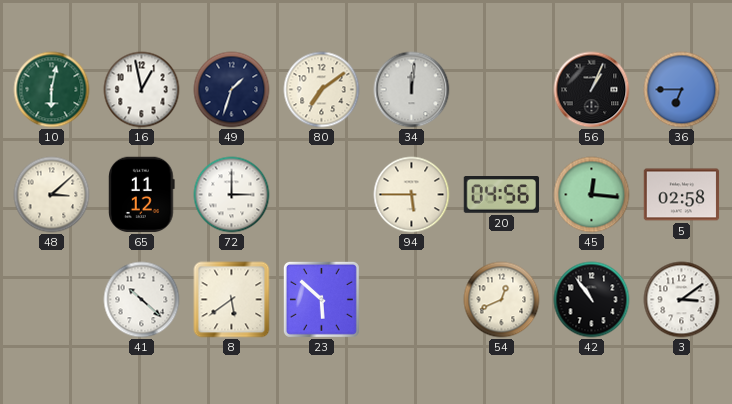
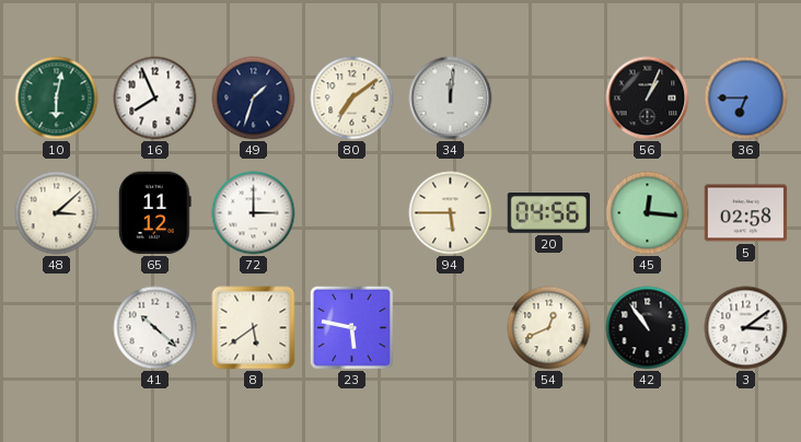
16: 12:58 -> 7:56 (155, 98)
23: 5:52 -> 5:47 (351, 327)
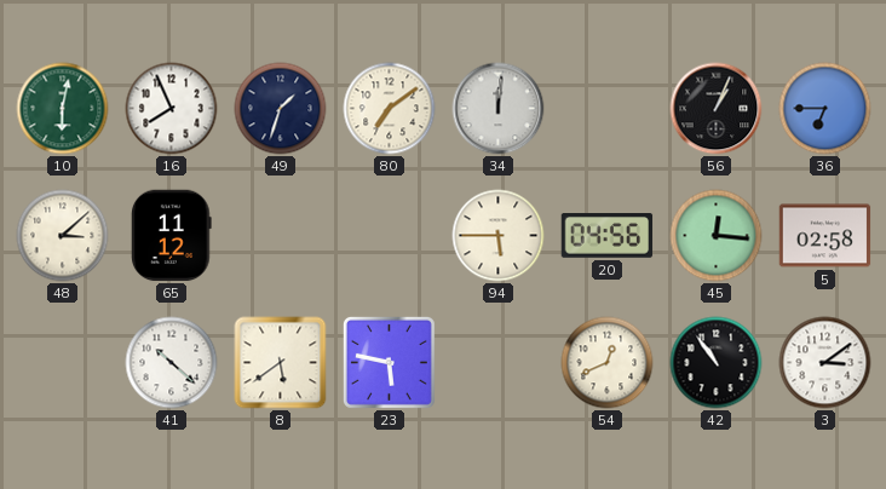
72: 3:00 -> none (254, 213)
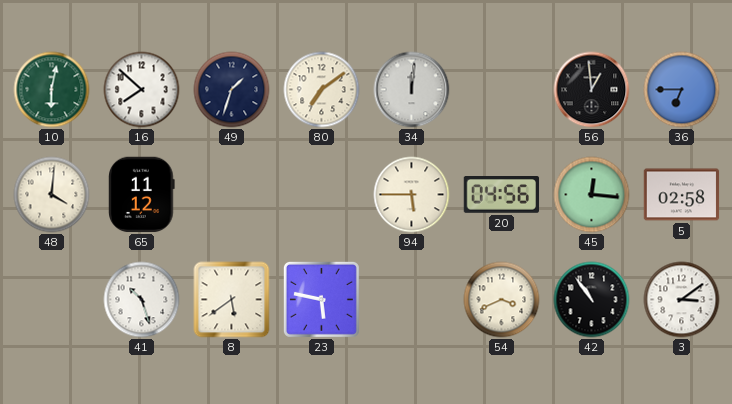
16: 7:56 -> 7:52 (142, 90)
56: 1:04 -> 12:59 (592, 90)
48: 3:08 -> 4:01 (52, 195)
41: 10:22 -> 10:27 (142, 300)
54: 12:41 -> 3:41 (502, 300)
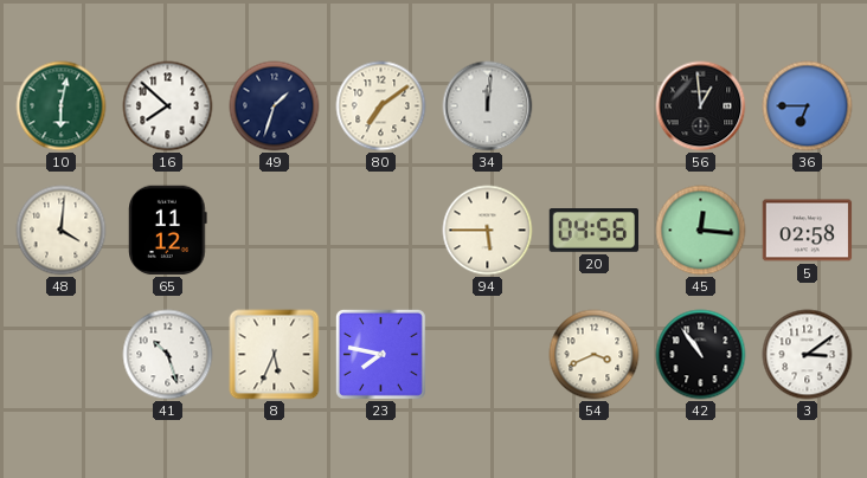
8: 5:39 -> 5:34 (275, 355)
23: 5:47 -> 7:47 (380, 354)
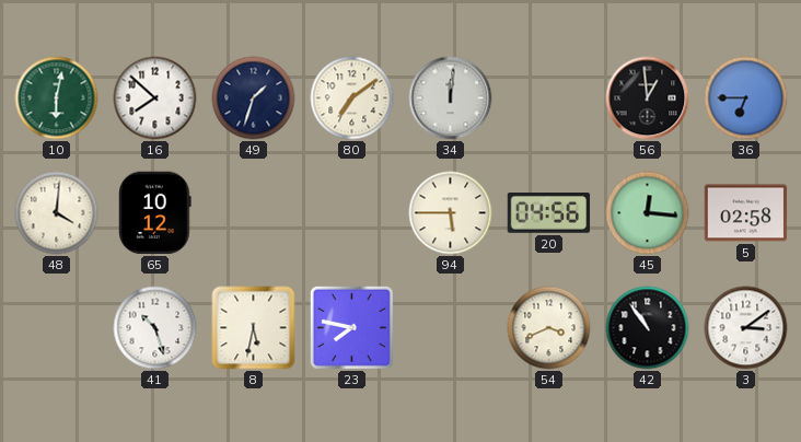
65: 11:12 -> 10:12 (155, 213)
8: 5:34 -> 5:32 (254, 328)
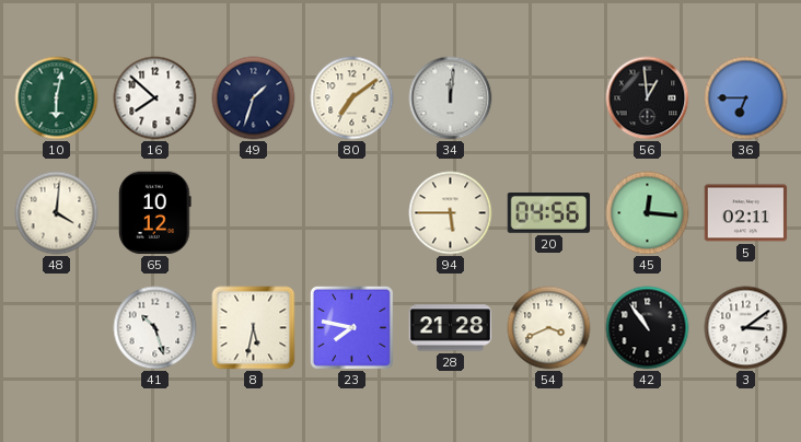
5: 02:58 -> 02:11 (746, 213)
28: none -> 21:28 (451, 328)
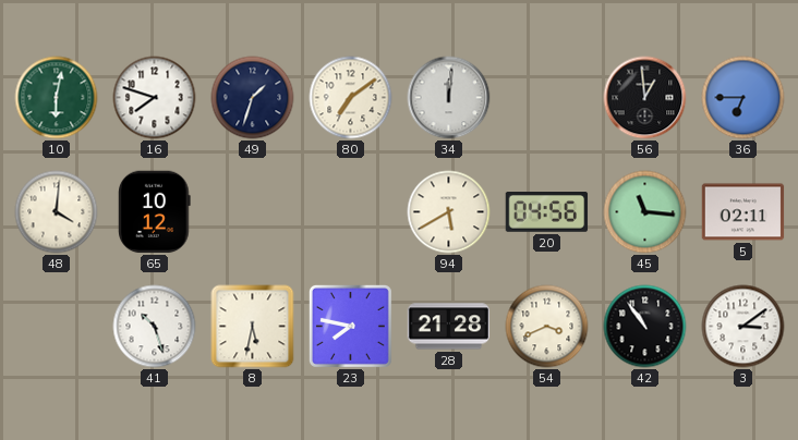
16: 7:52 -> 7:48 (155, 98)
94: 5:45 -> 5:40 (449, 212)
45: 12:16 -> 11:16 (645, 212)
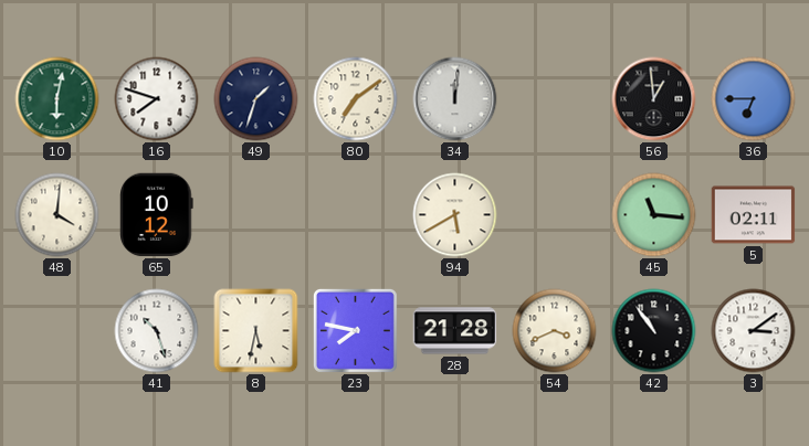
20: 04:56 -> none (547, 212)
